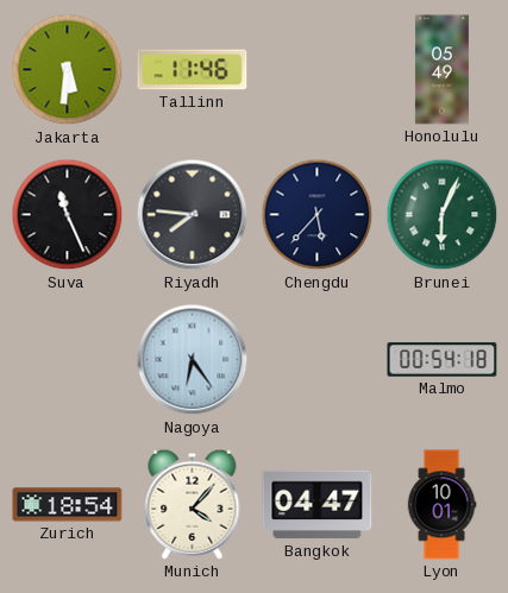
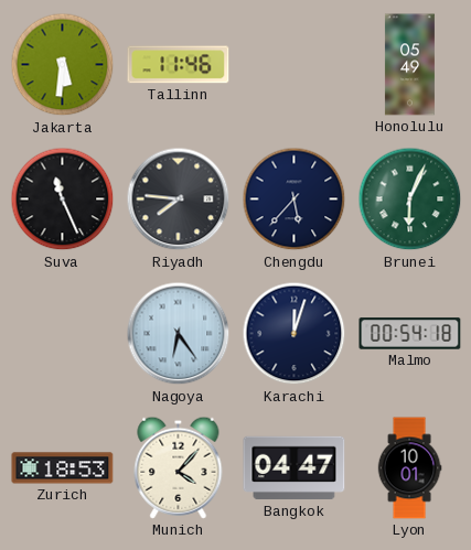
Karachi: none -> 12:03 (295, 334)
Zurich: 18:54 -> 18:53 (63, 468)
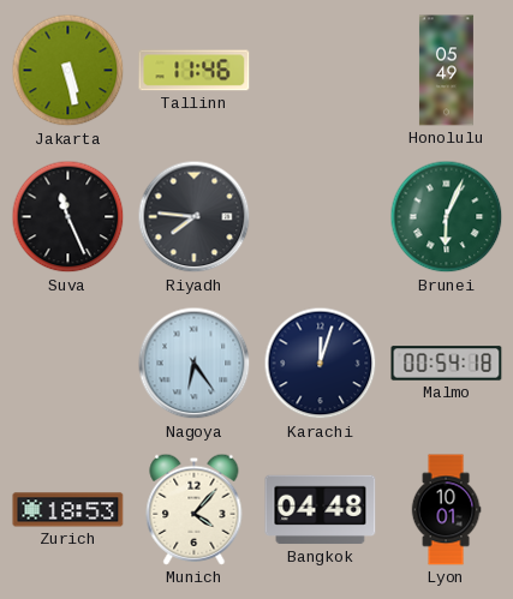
Jakarta: 5:31 -> 5:28 (68, 71)
Chengdu: 5:37 -> none (295, 199)
Bangkok: 04:47 -> 04:48 (321, 510)
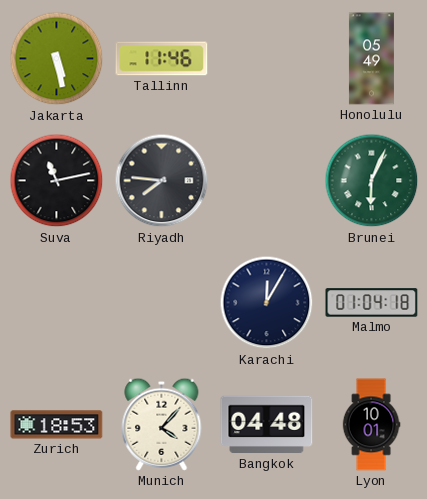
Suva: 11:26 -> 11:13 (57, 181)
Nagoya: 6:24 -> none (195, 364)
Karachi: 12:03 -> 12:05 (267, 303)
Malmo: 00:54 -> 01:04 (372, 303)
